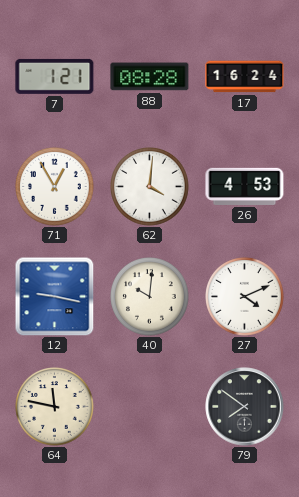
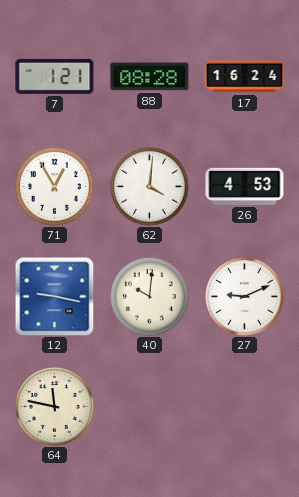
27: 4:11 -> 9:11 (245, 297)
79: 7:51 -> none (245, 407)
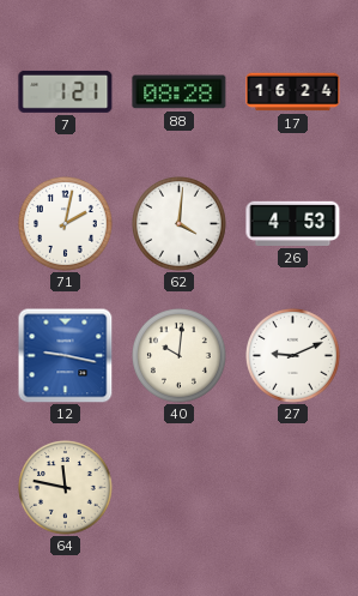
71: 12:55 -> 2:02 (66, 224)
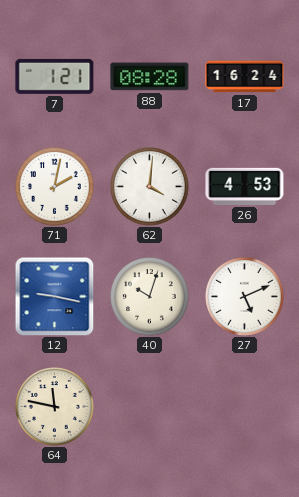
40: 10:01 -> 10:03 (150, 297)
27: 9:11 -> 5:11 (245, 297)
